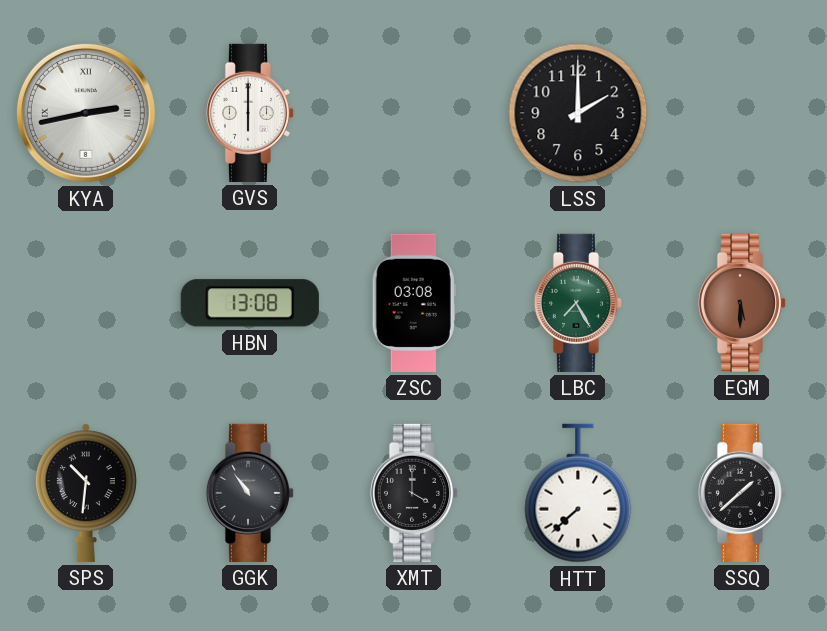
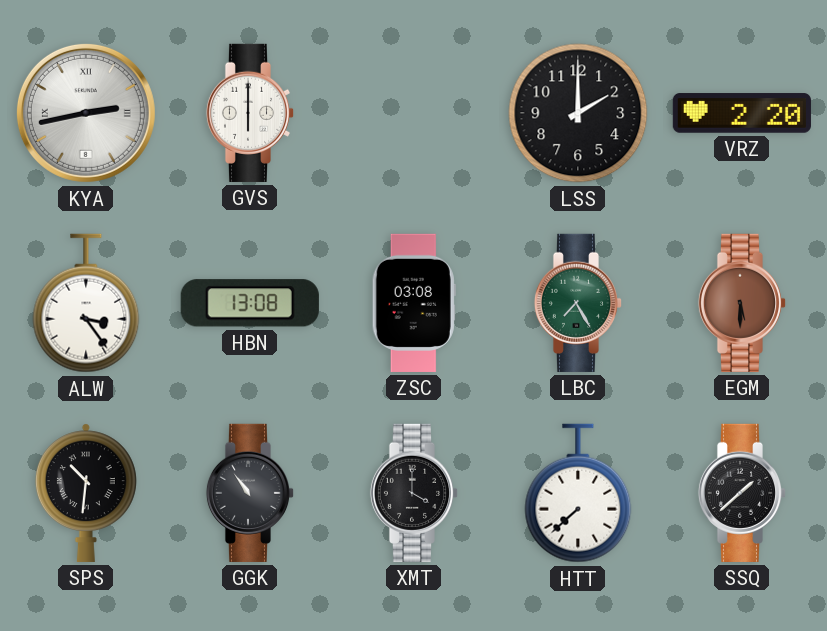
VRZ: none -> 2:20 (742, 113)
ALW: none -> 3:24 (86, 303)
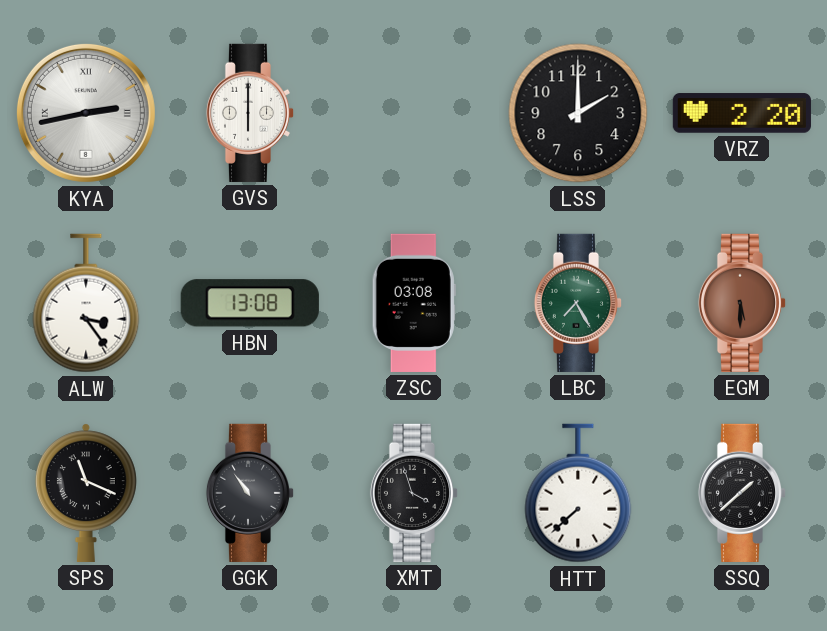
SPS: 10:31 -> 11:19 (86, 493)
XMT: 4:00 -> 3:57 (414, 493)
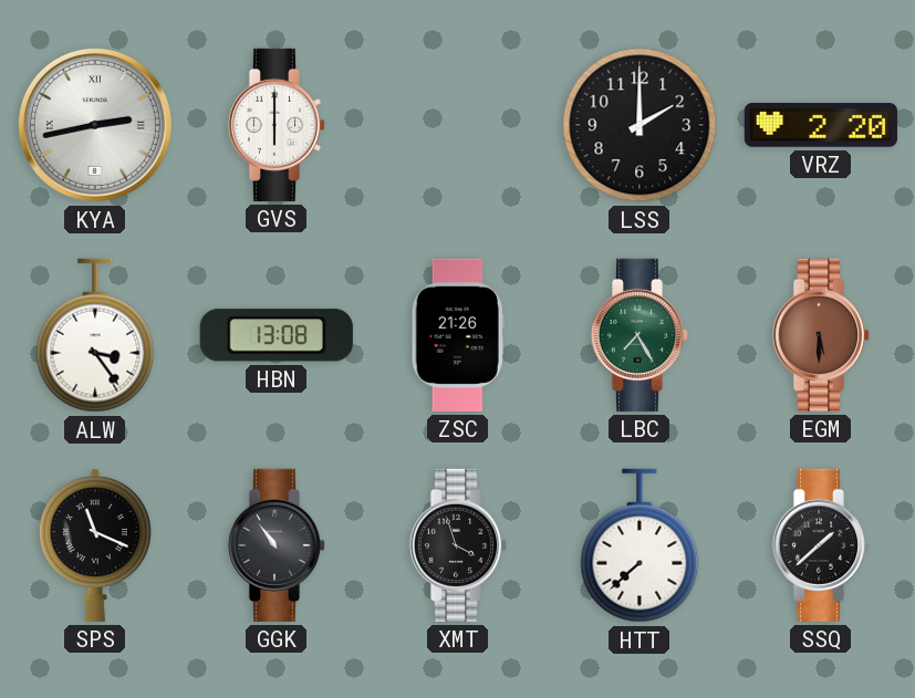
ZSC: 03:08 -> 21:26 (458, 335)
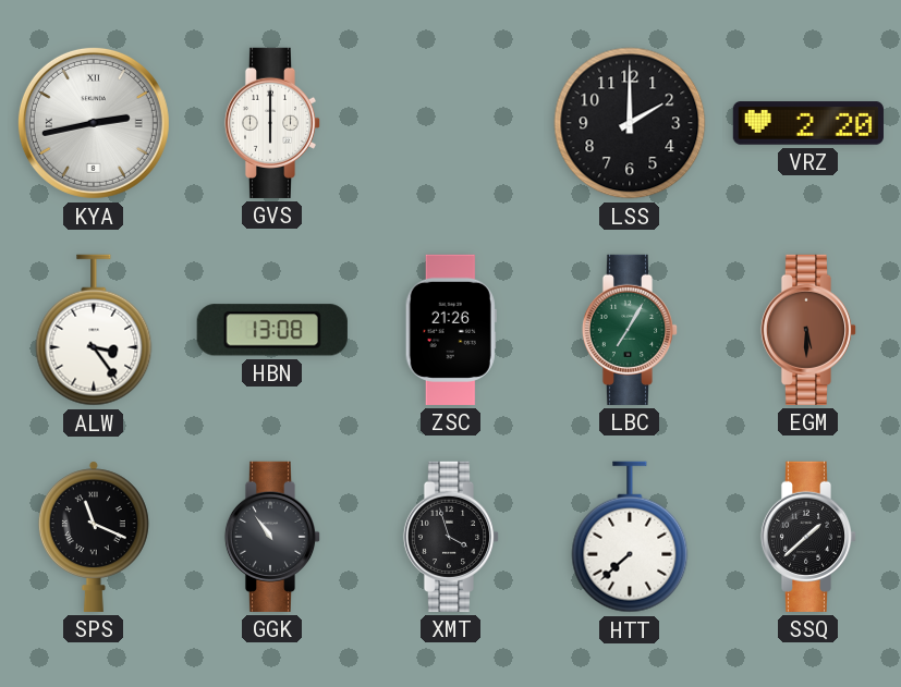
LBC: 7:25 -> 7:05 (630, 330)
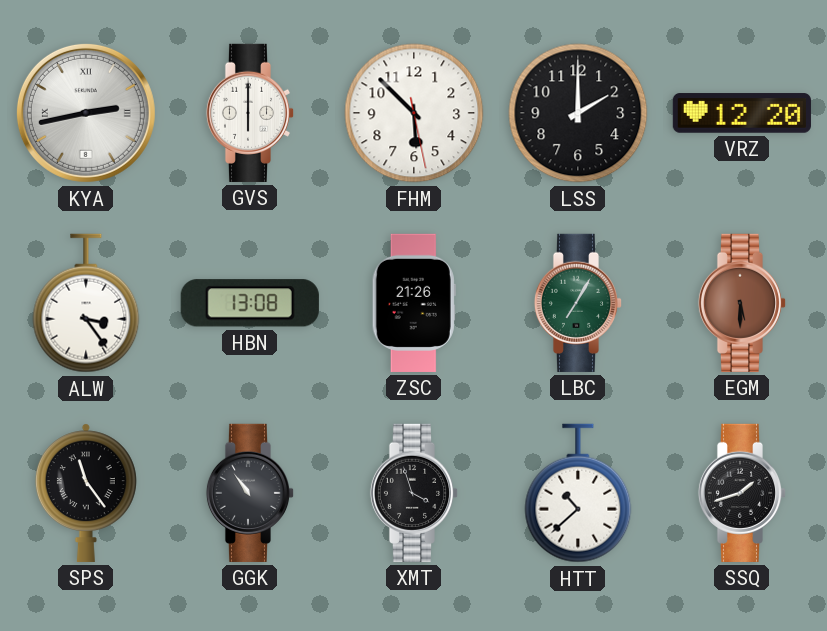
FHM: none -> 5:52 (414, 113)
VRZ: 2:20 -> 12:20 (742, 113)
SPS: 11:19 -> 11:24 (86, 493)
HTT: 7:38 -> 10:38 (578, 493)
SSQ: 1:38 -> 1:42 (742, 493)
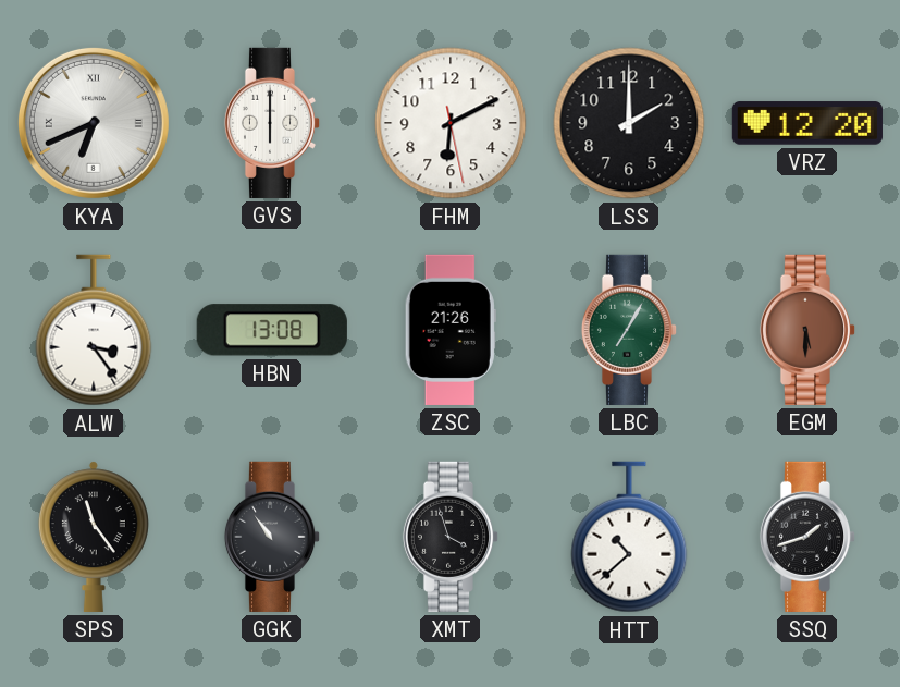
KYA: 2:43 -> 6:41 (94, 123)
FHM: 5:52 -> 6:10 (451, 123)
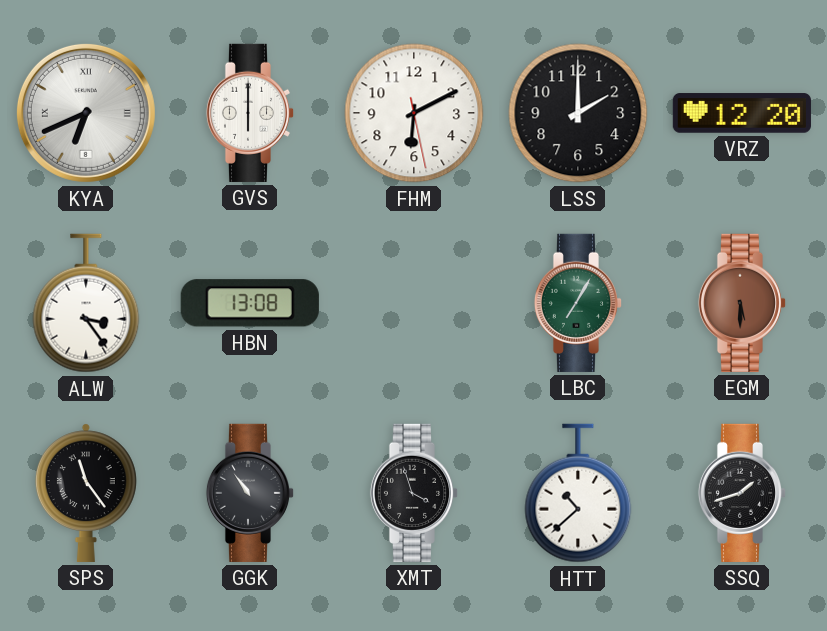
ZSC: 21:26 -> none (451, 330)
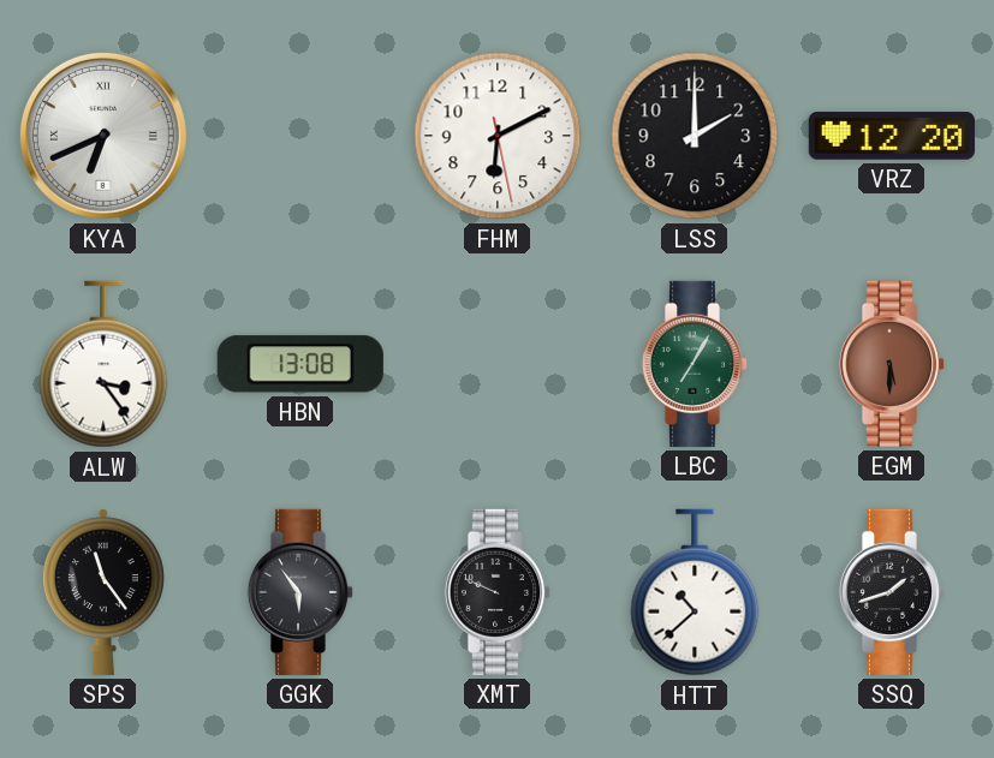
GVS: 6:00 -> none (250, 113)
GGK: 10:54 -> 5:54 (300, 592)
XMT: 3:57 -> 9:49 (498, 592)
